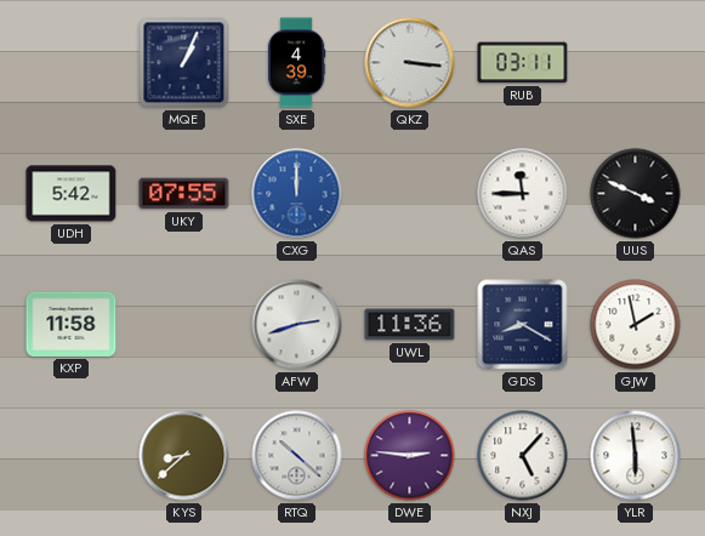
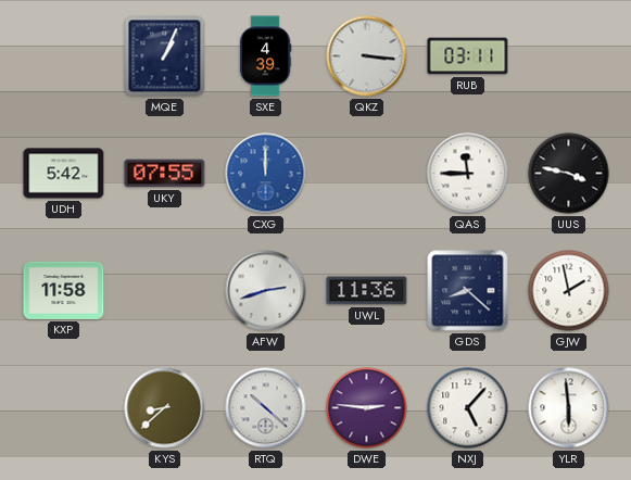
UUS: 3:49 -> 3:47 (569, 174)
GDS: 8:20 -> 8:22 (468, 291)
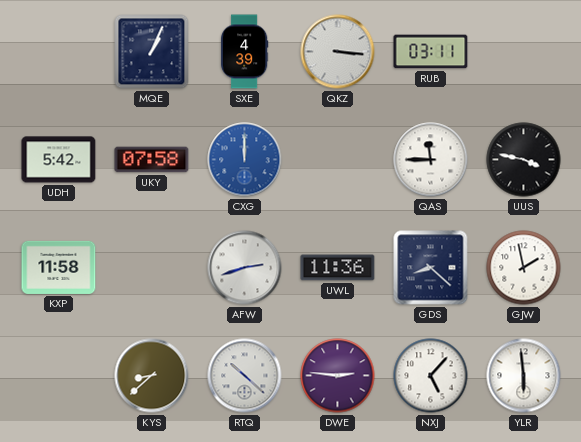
UKY: 07:55 -> 07:58 (152, 160)
